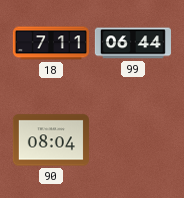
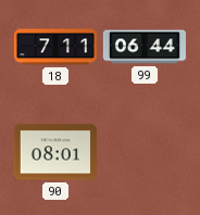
90: 08:04 -> 08:01 (55, 152)
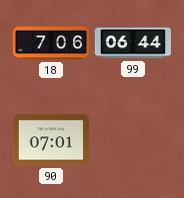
18: 7:11 -> 7:06 (51, 43)
90: 08:01 -> 07:01 (51, 140)
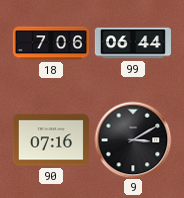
90: 07:01 -> 07:16 (51, 140)
9: none -> 3:10 (133, 140)
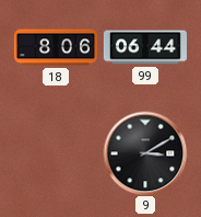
18: 7:06 -> 8:06 (56, 47)
90: 07:16 -> none (51, 140)
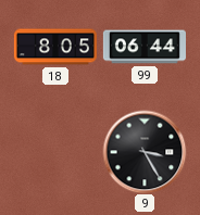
18: 8:06 -> 8:05 (55, 47)
9: 3:10 -> 3:25 (145, 152)
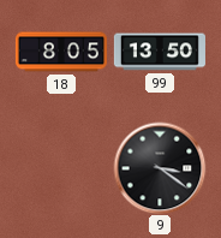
99: 06:44 -> 13:50 (160, 52)
9: 3:25 -> 3:21 (160, 168)
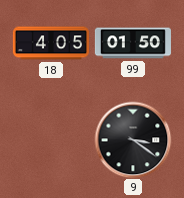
18: 8:05 -> 4:05 (51, 43)
99: 13:50 -> 01:50 (133, 43)
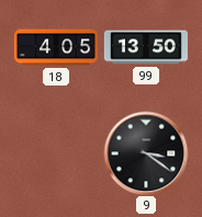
99: 01:50 -> 13:50 (146, 47)
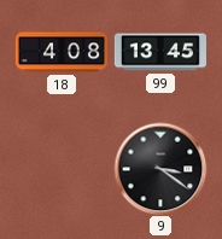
18: 4:05 -> 4:08 (62, 52)
99: 13:50 -> 13:45 (160, 52)
